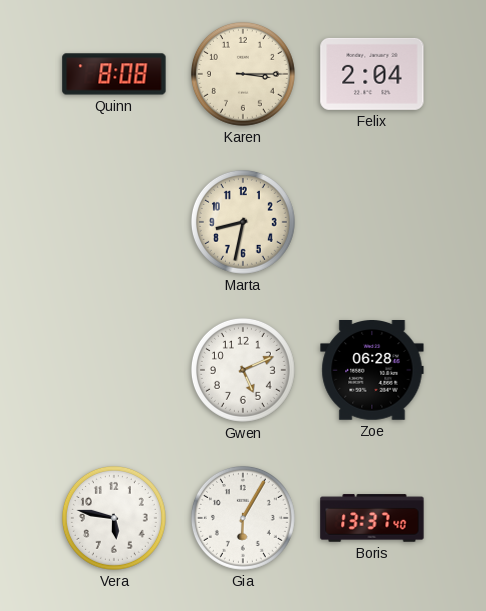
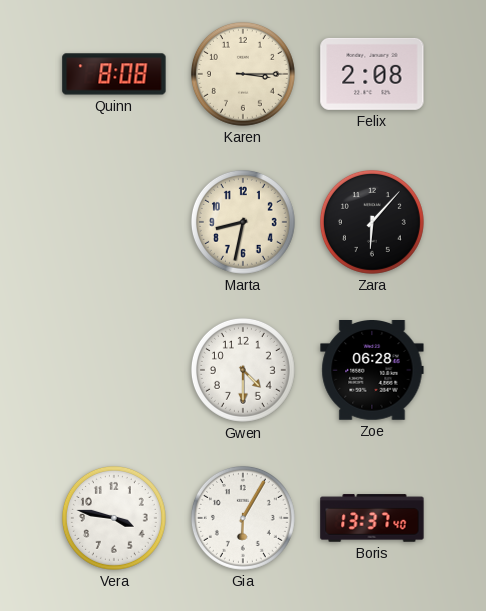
Felix: 2:04 -> 2:08 (372, 74)
Zara: none -> 6:07 (372, 222)
Gwen: 5:11 -> 4:30 (243, 370)
Vera: 5:47 -> 3:47 (114, 518)
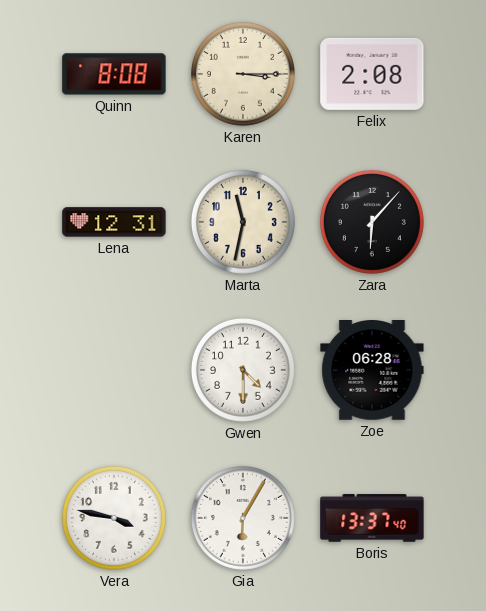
Lena: none -> 12:31 (114, 222)
Marta: 8:32 -> 11:32 (243, 222)
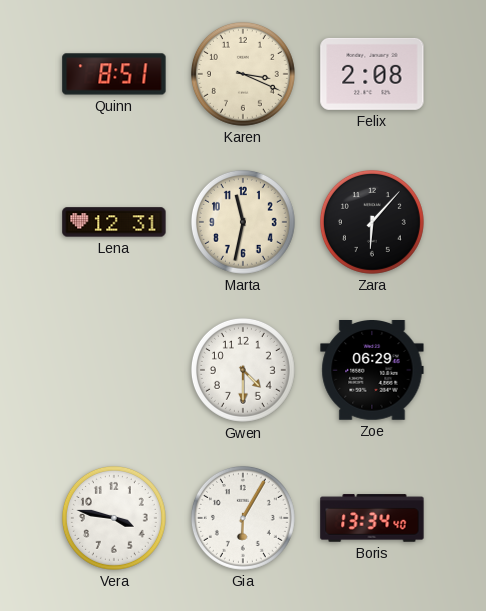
Quinn: 8:08 -> 8:51 (114, 74)
Karen: 3:15 -> 3:19 (243, 74)
Zoe: 06:28 -> 06:29 (372, 371)
Boris: 13:37 -> 13:34 (372, 518)
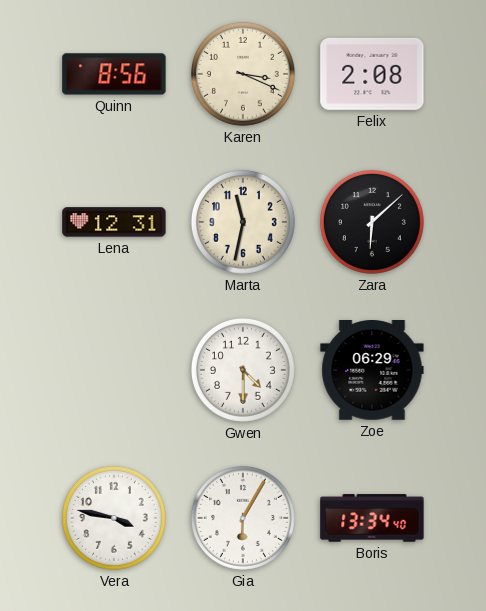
Quinn: 8:51 -> 8:56 (114, 74)
Zara: 6:07 -> 6:08 (372, 222)
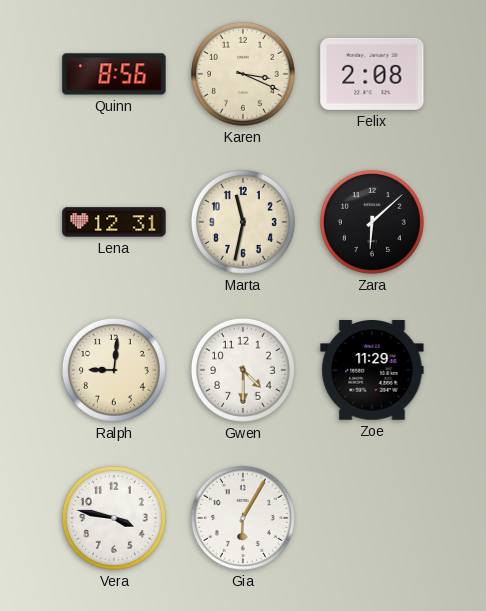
Ralph: none -> 9:01 (114, 370)
Zoe: 06:29 -> 11:29 (372, 371)
Boris: 13:34 -> none (372, 518)
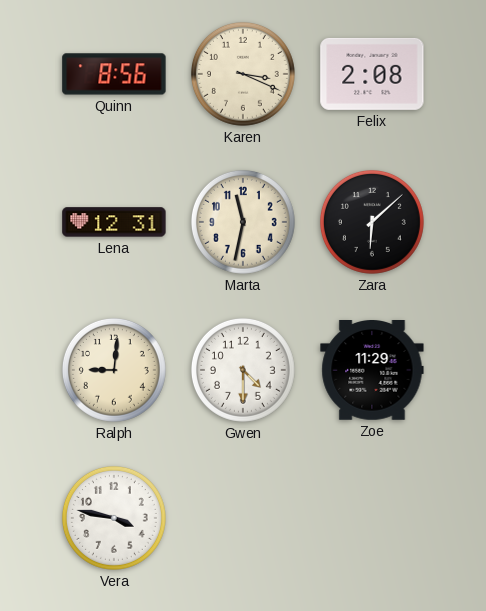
Gia: 6:05 -> none (243, 518)
